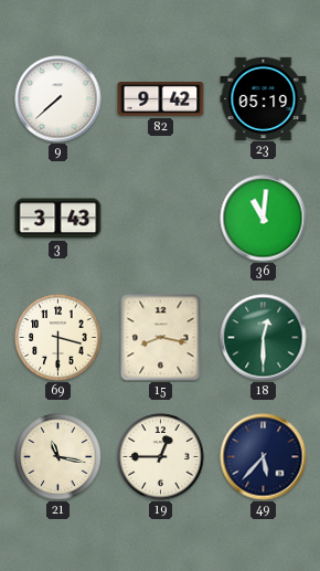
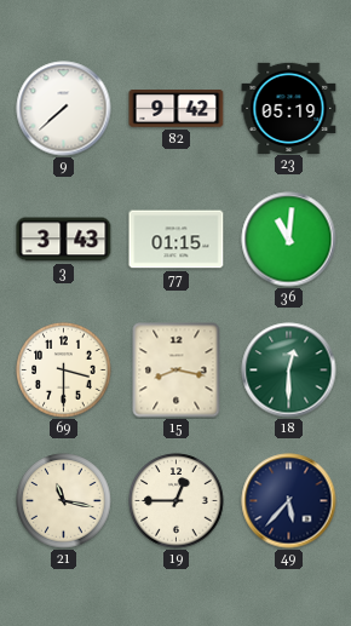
77: none -> 01:15 (177, 240)
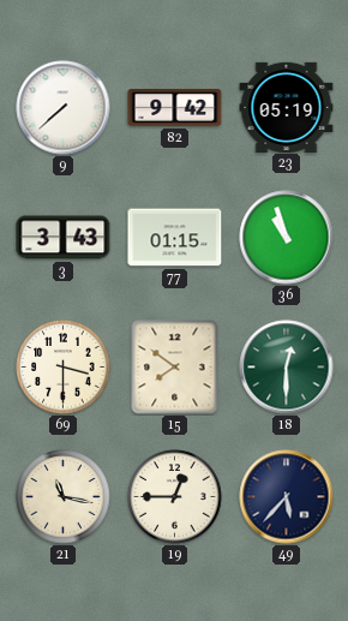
36: 11:01 -> 10:57 (287, 238)
15: 8:17 -> 7:51 (175, 368)
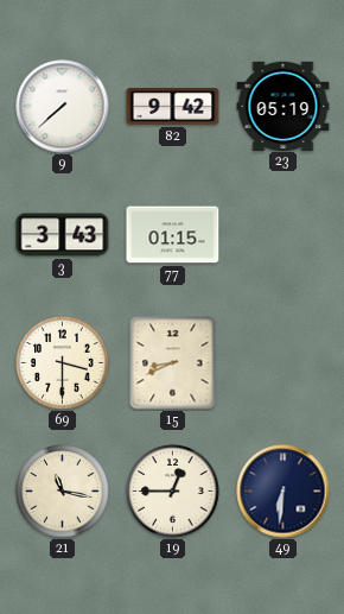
36: 10:57 -> none (287, 238)
15: 7:51 -> 8:41 (173, 363)
18: 12:30 -> none (287, 368)
49: 5:37 -> 6:31 (284, 492)
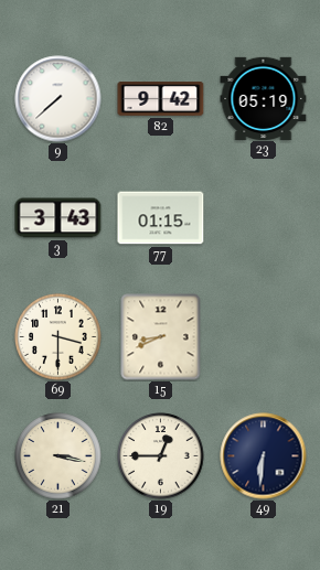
21: 11:17 -> 3:17 (58, 456)
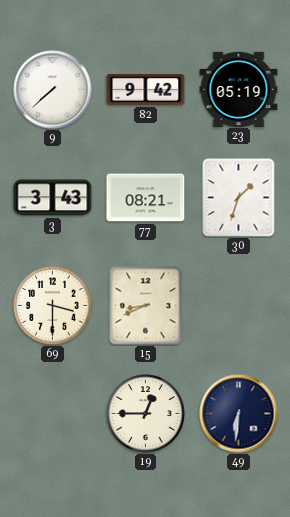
77: 01:15 -> 08:21 (146, 198)
30: none -> 1:33 (239, 198)
21: 3:17 -> none (58, 456)
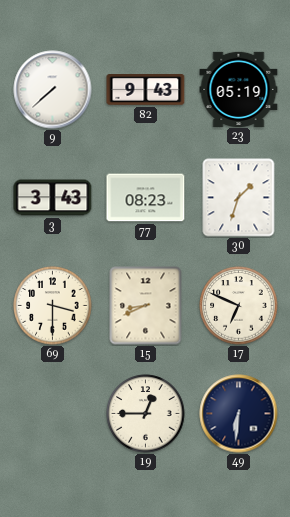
82: 9:42 -> 9:43 (146, 90)
77: 08:21 -> 08:23 (146, 198)
17: none -> 6:49 (239, 306)
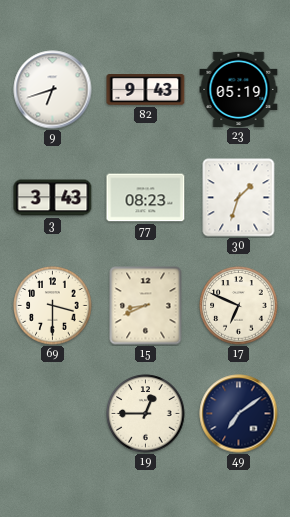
9: 7:38 -> 6:42 (53, 90)
49: 6:31 -> 7:09 (239, 414)
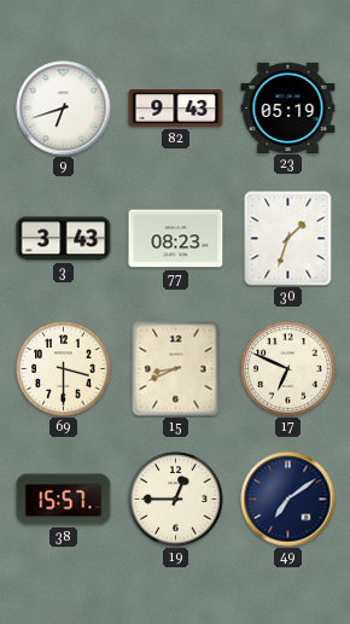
38: none -> 15:57 (64, 500)
